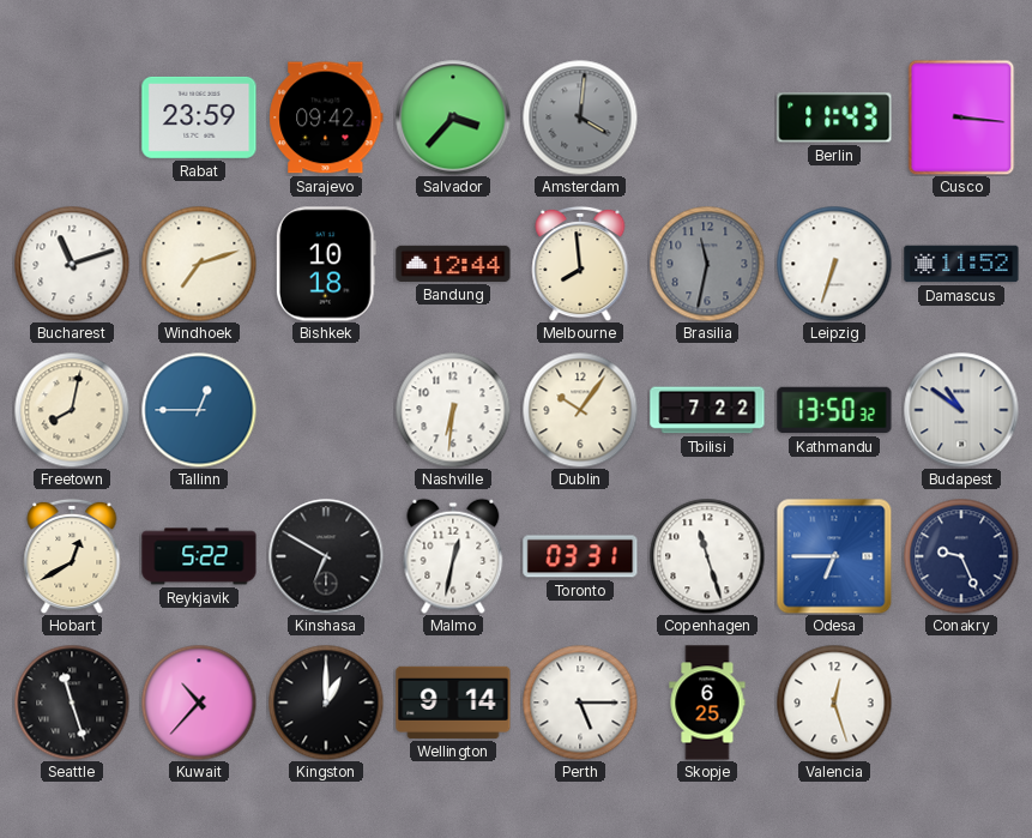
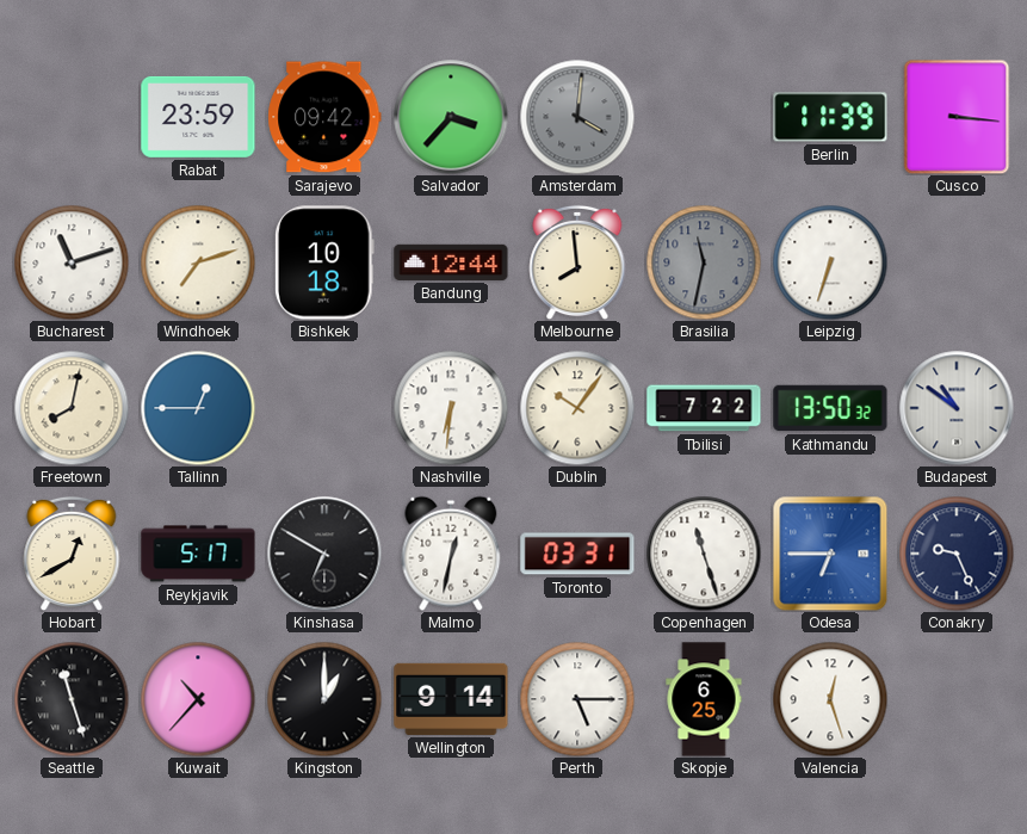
Berlin: 11:43 -> 11:39 (830, 117)
Damascus: 11:52 -> none (961, 264)
Reykjavik: 5:22 -> 5:17 (198, 554)
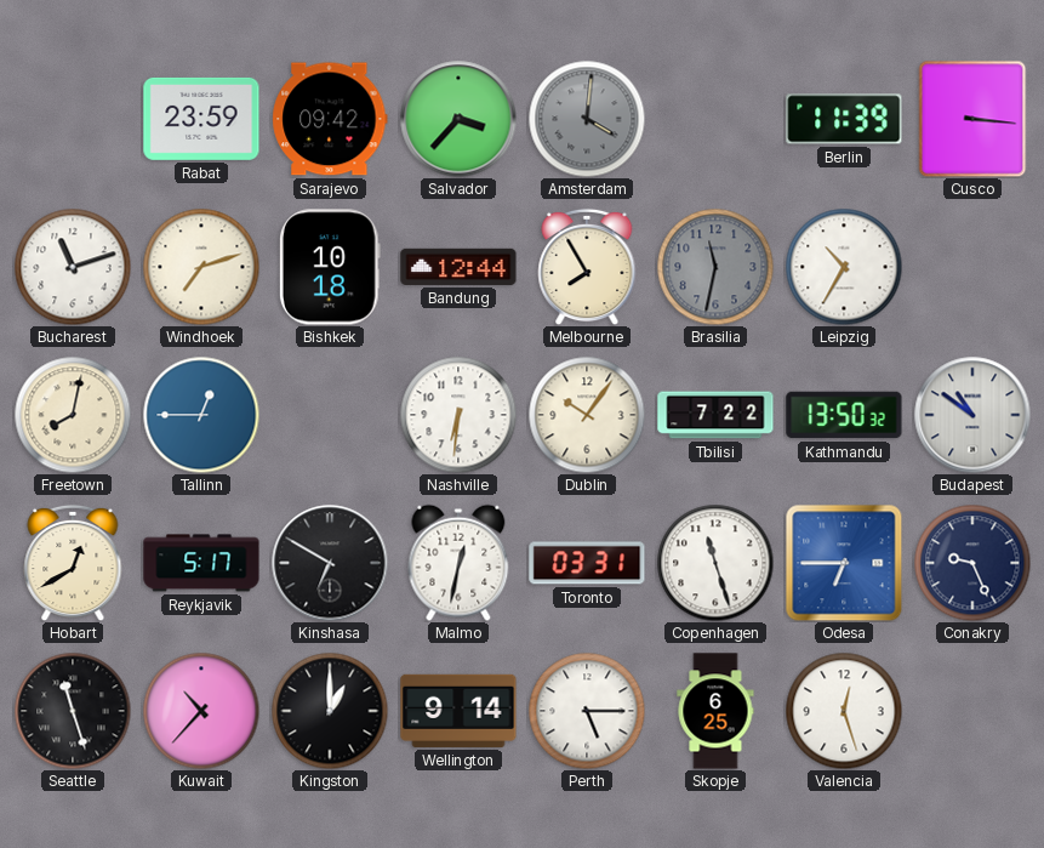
Melbourne: 7:59 -> 7:55 (587, 267)
Leipzig: 6:33 -> 10:35 (844, 267)
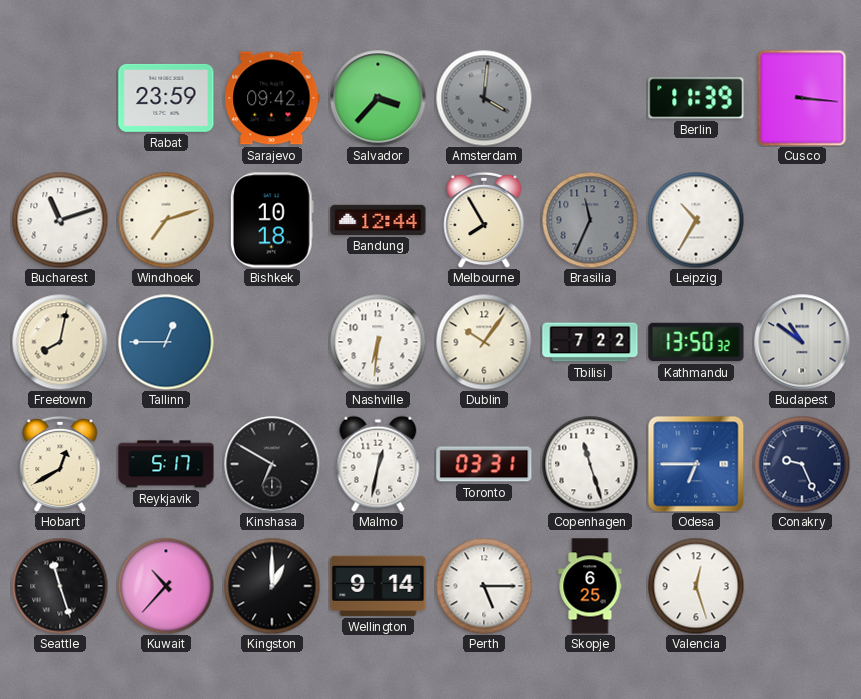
Brasilia: 11:32 -> 11:34 (590, 220)
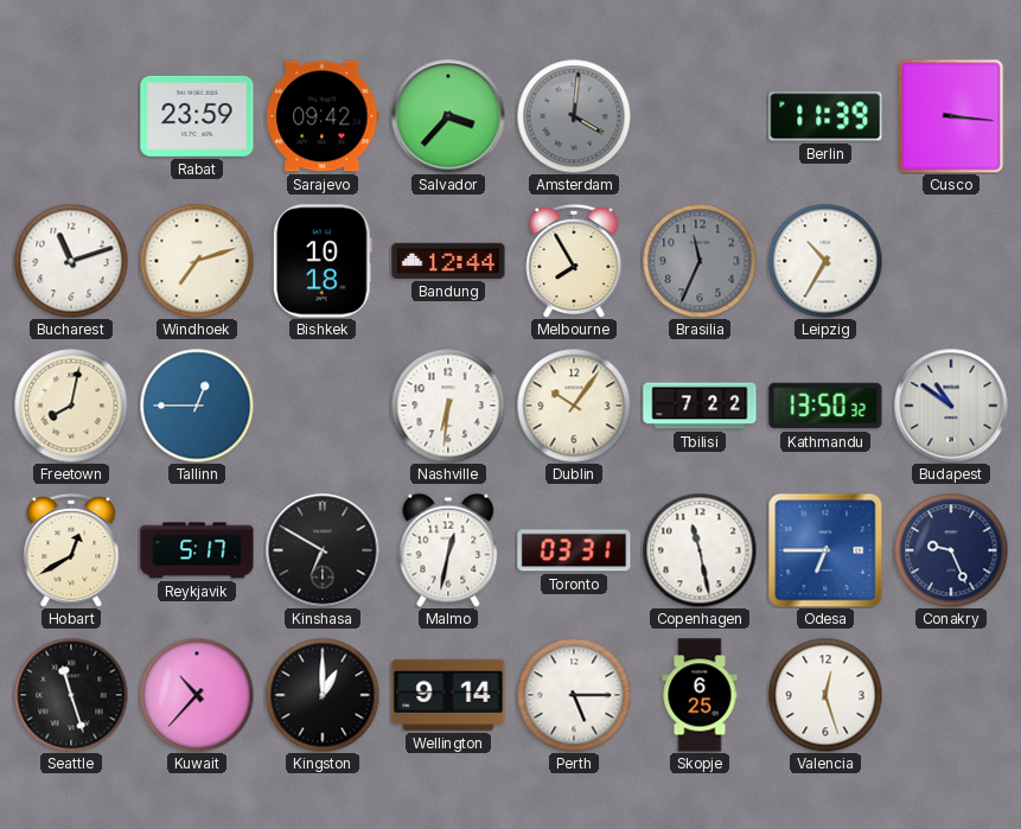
Copenhagen: 11:27 -> 11:28 (700, 550)
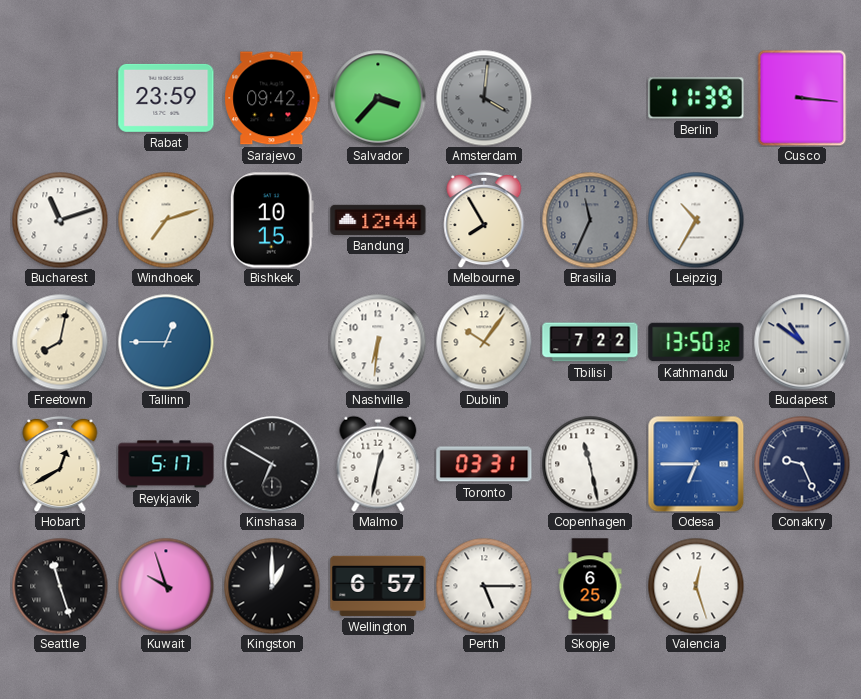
Bishkek: 10:18 -> 10:15 (272, 220)
Kuwait: 10:37 -> 9:57 (166, 586)
Wellington: 9:14 -> 6:57 (378, 586)
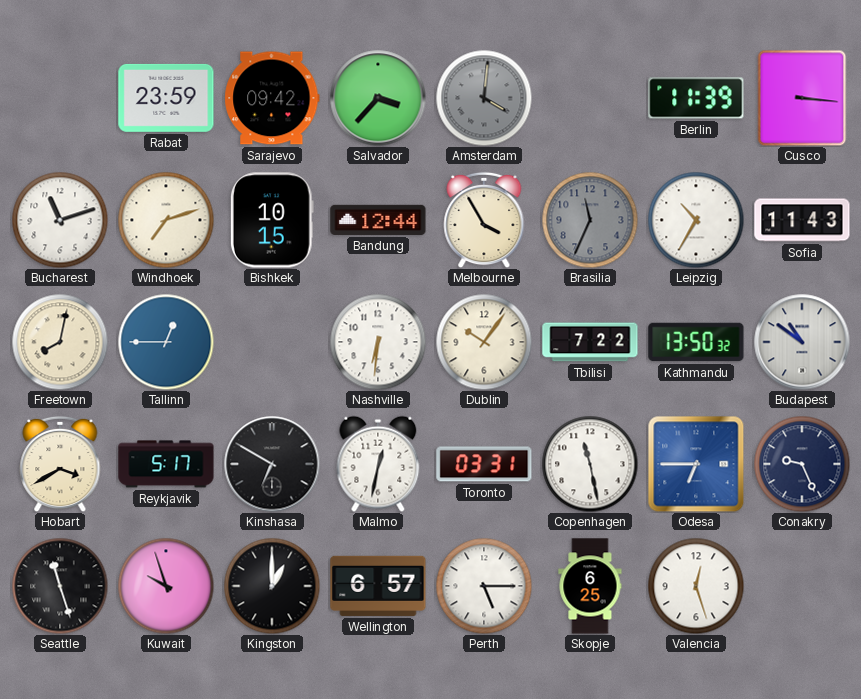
Melbourne: 7:55 -> 3:55 (484, 220)
Sofia: none -> 11:43 (802, 220)
Hobart: 12:40 -> 3:40 (60, 464)
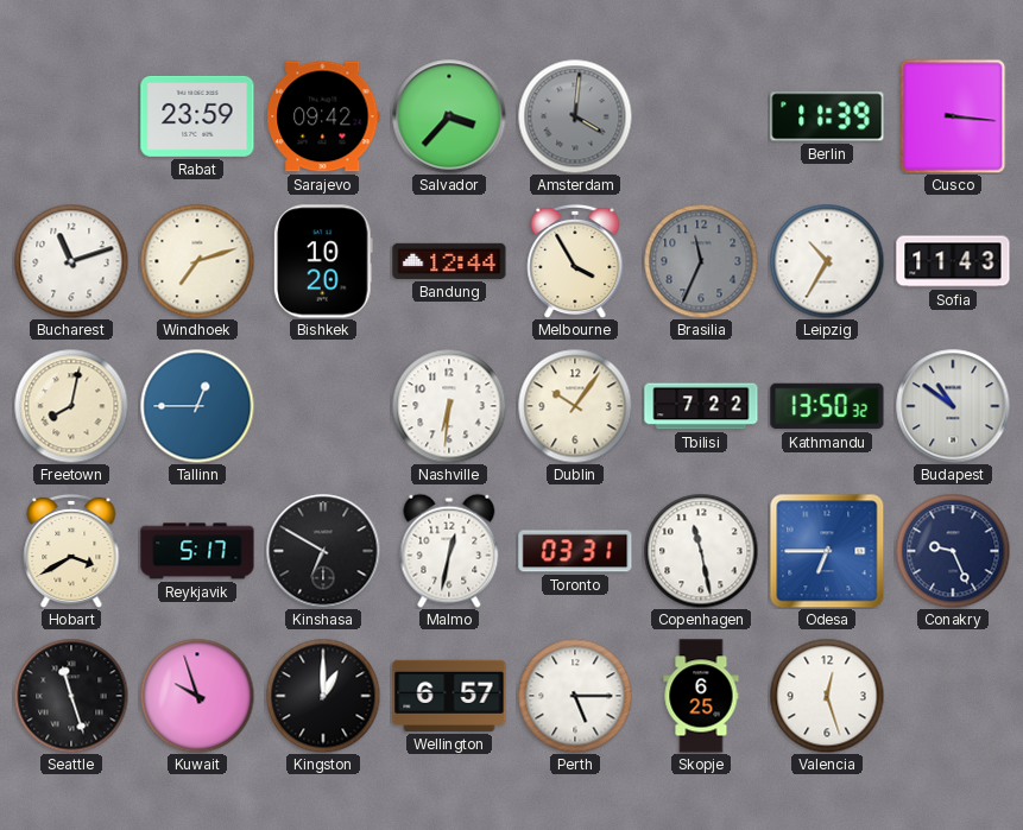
Bishkek: 10:15 -> 10:20 (323, 261)
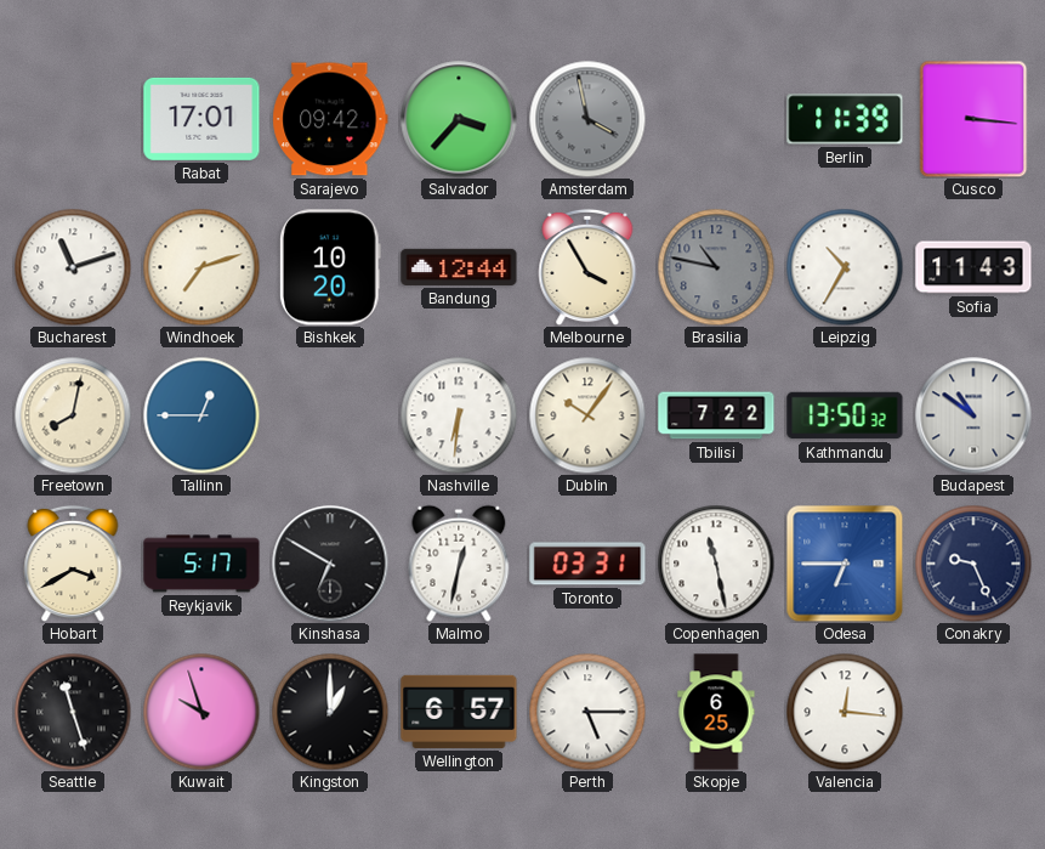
Rabat: 23:59 -> 17:01 (201, 119)
Amsterdam: 4:01 -> 3:58 (587, 119)
Brasilia: 11:34 -> 10:47 (716, 267)
Valencia: 12:27 -> 12:16 (845, 712)
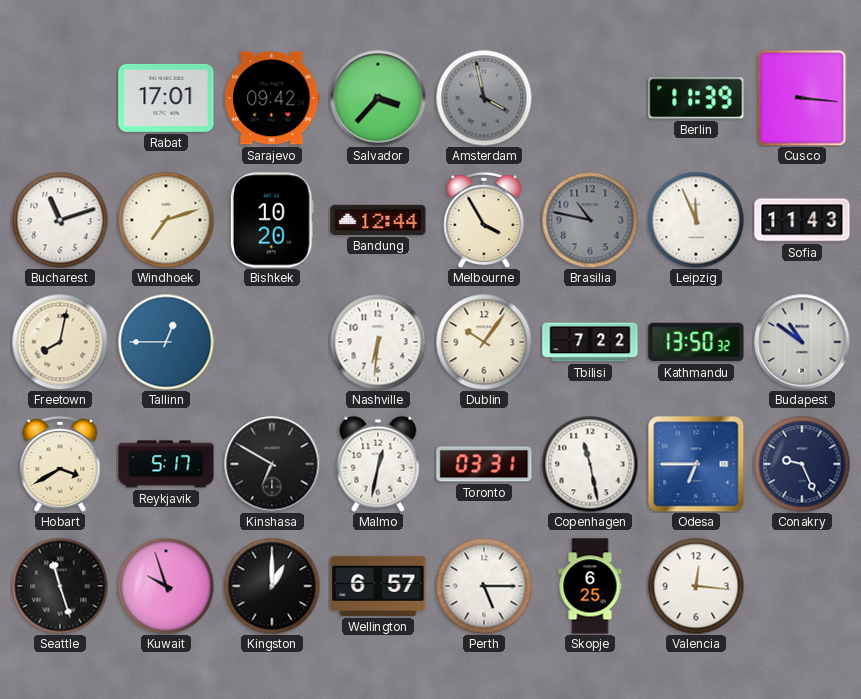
Leipzig: 10:35 -> 11:56 (696, 220)
